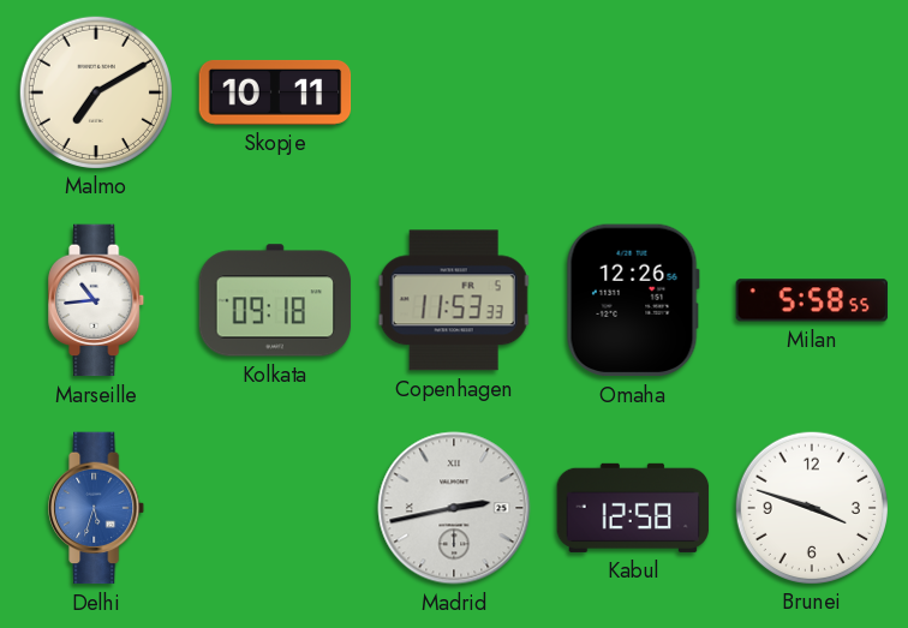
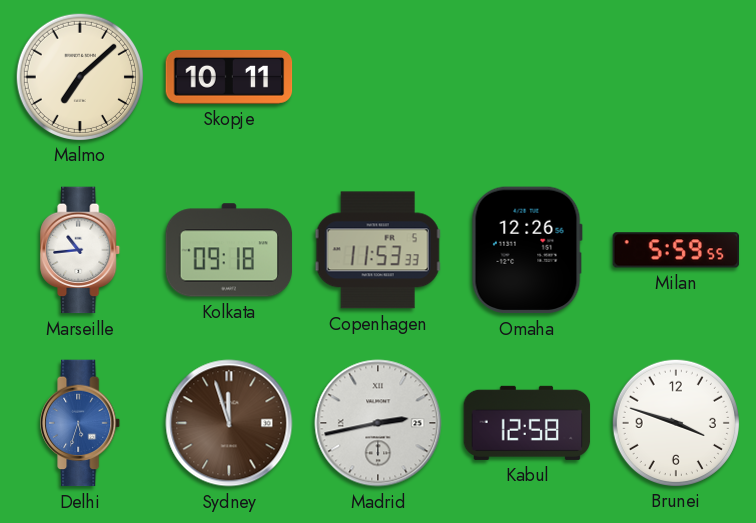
Malmo: 7:10 -> 7:08 (79, 76)
Milan: 5:58 -> 5:59 (676, 250)
Sydney: none -> 11:57 (229, 423)
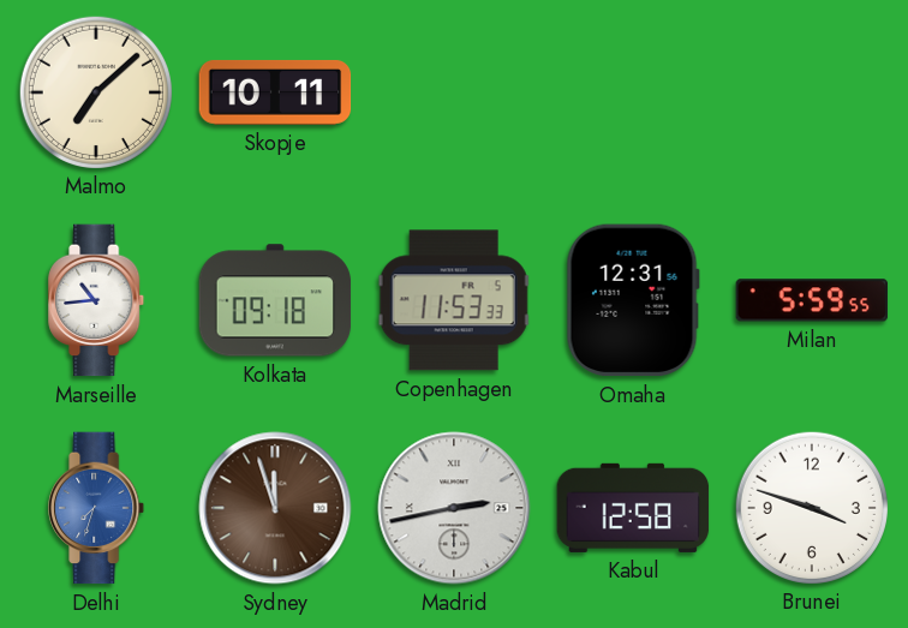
Omaha: 12:26 -> 12:31 (633, 300)
Delhi: 5:33 -> 7:33 (97, 508)
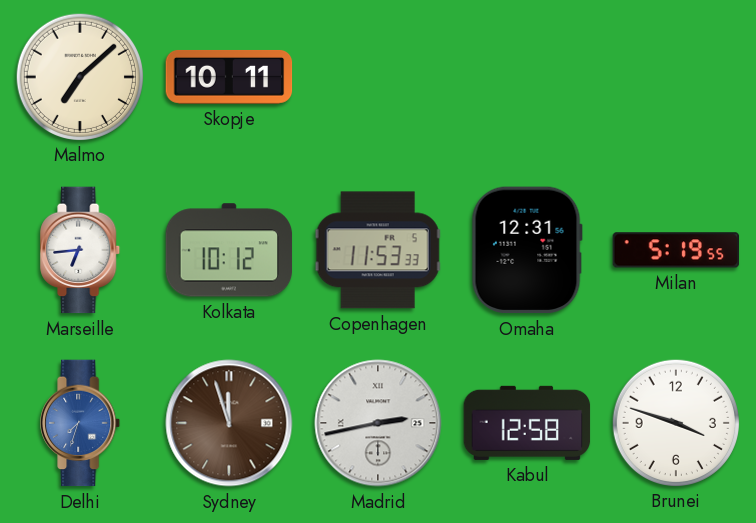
Marseille: 10:44 -> 6:44 (81, 250)
Kolkata: 09:18 -> 10:12 (229, 250)
Milan: 5:59 -> 5:19 (676, 250)
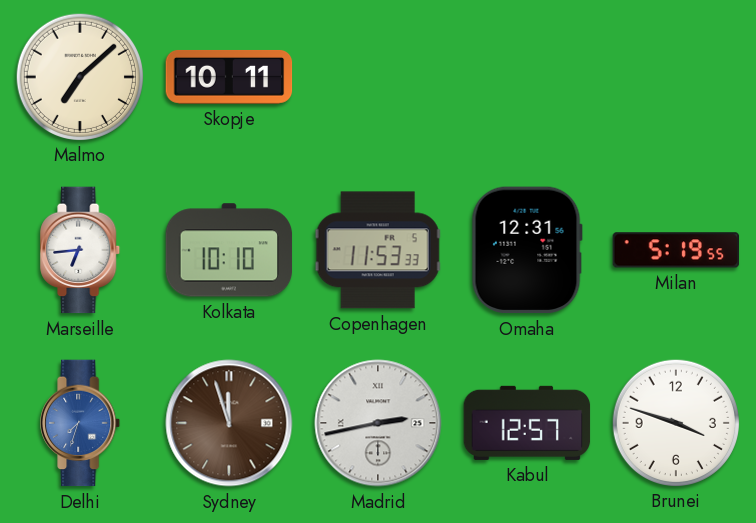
Kolkata: 10:12 -> 10:10 (229, 250)
Kabul: 12:58 -> 12:57 (527, 423)
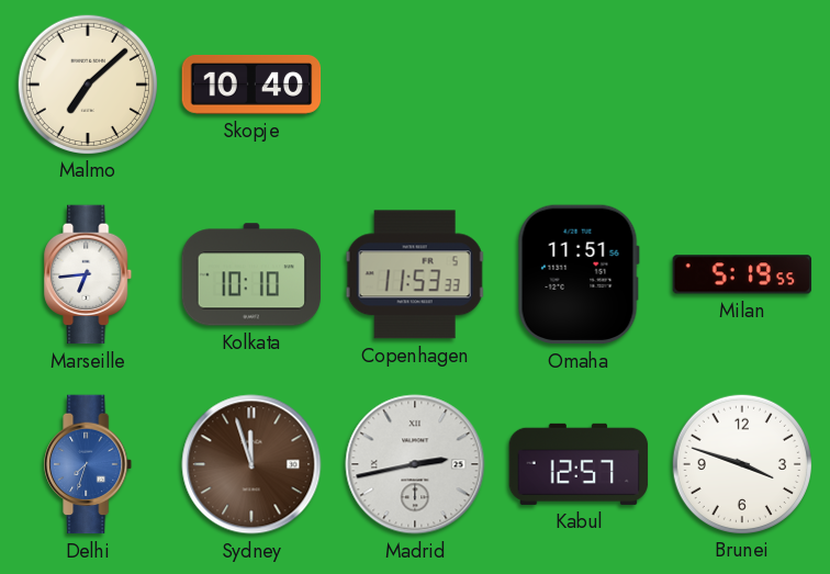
Skopje: 10:11 -> 10:40 (251, 85)
Omaha: 12:31 -> 11:51 (579, 274)
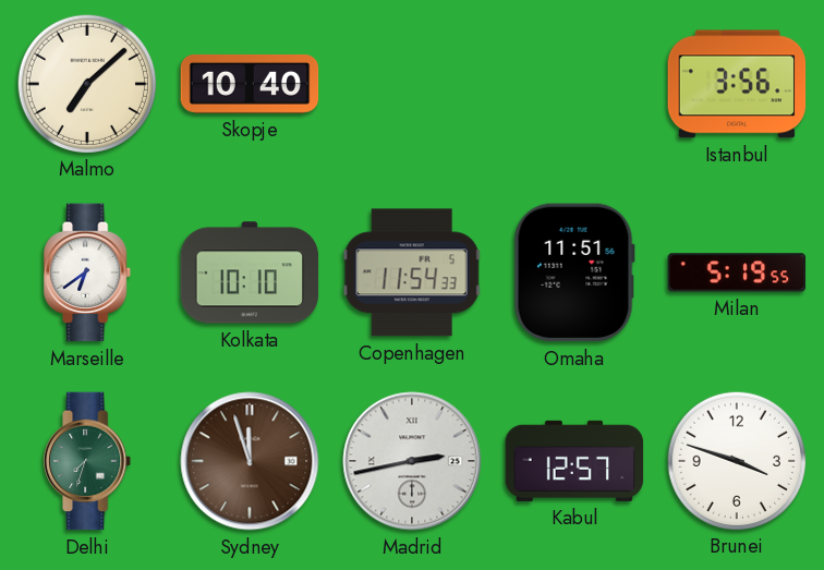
Istanbul: none -> 3:56 (737, 84)
Marseille: 6:44 -> 6:39 (88, 272)
Copenhagen: 11:53 -> 11:54 (412, 272)
Delhi dial: blue -> green (88, 461)
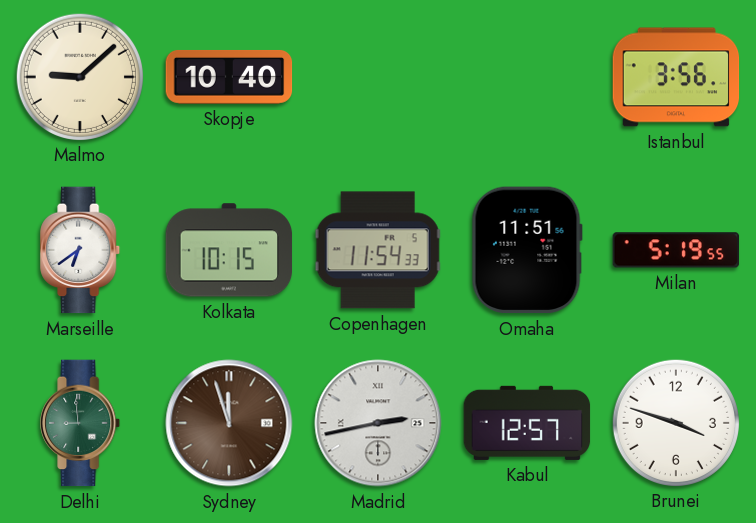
Malmo: 7:08 -> 9:08 (79, 76)
Kolkata: 10:10 -> 10:15 (229, 250)
Delhi: 7:33 -> 8:59 (81, 423)
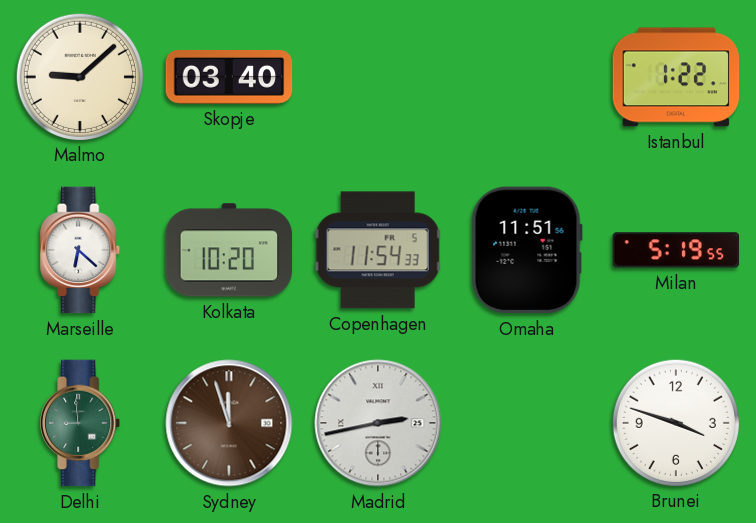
Skopje: 10:40 -> 03:40 (229, 77)
Istanbul: 3:56 -> 1:22 (676, 77)
Marseille: 6:39 -> 6:22 (81, 250)
Kolkata: 10:15 -> 10:20 (229, 250)
Kabul: 12:57 -> none (527, 423)
